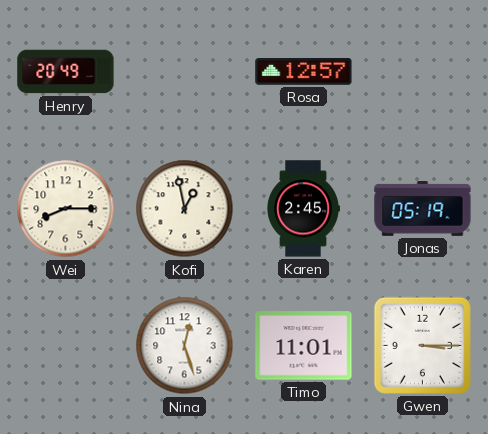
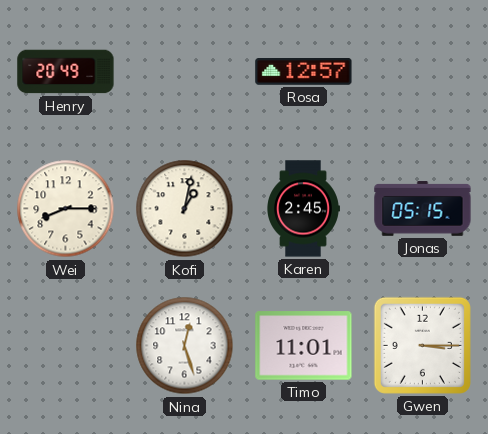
Kofi: 12:58 -> 1:02 (185, 209)
Jonas: 05:19 -> 05:15 (423, 209)
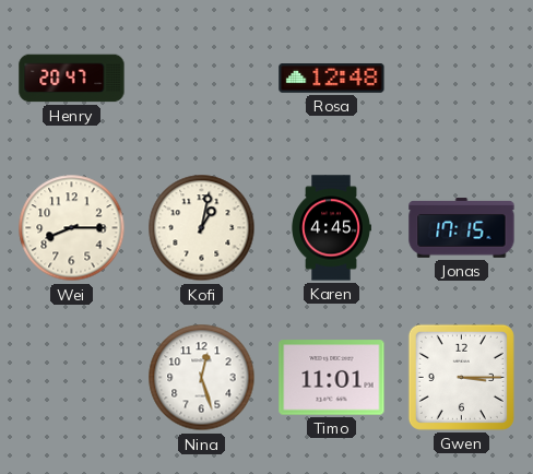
Henry: 20:49 -> 20:47 (72, 79)
Rosa: 12:57 -> 12:48 (332, 79)
Karen: 2:45 -> 4:45 (331, 228)
Jonas: 05:15 -> 17:15 (462, 228)
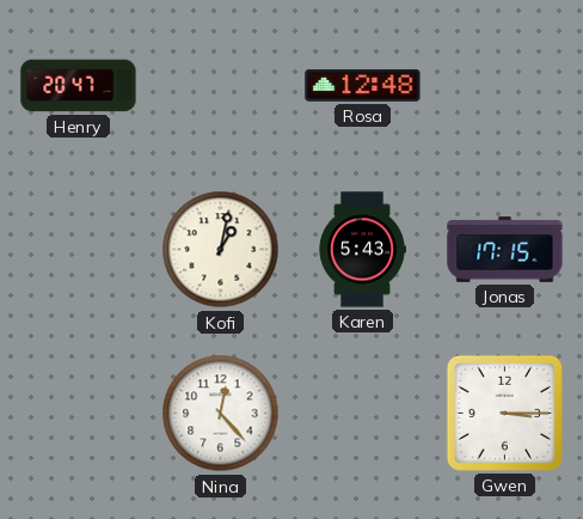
Wei: 8:15 -> none (72, 228)
Karen: 4:45 -> 5:43 (362, 250)
Nina: 12:27 -> 12:23 (221, 414)
Timo: 11:01 -> none (332, 378)
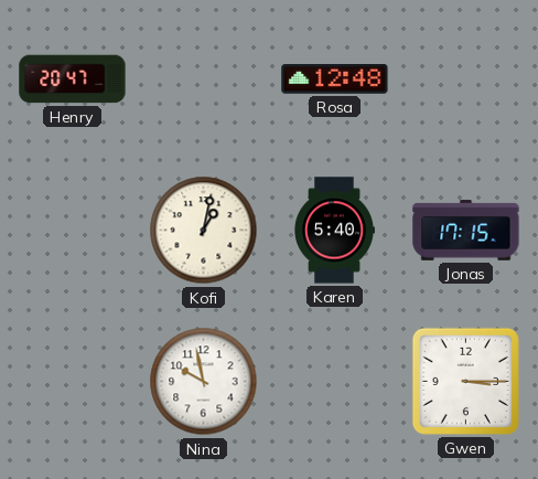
Karen: 5:43 -> 5:40 (334, 231)
Nina: 12:23 -> 9:58 (204, 382)
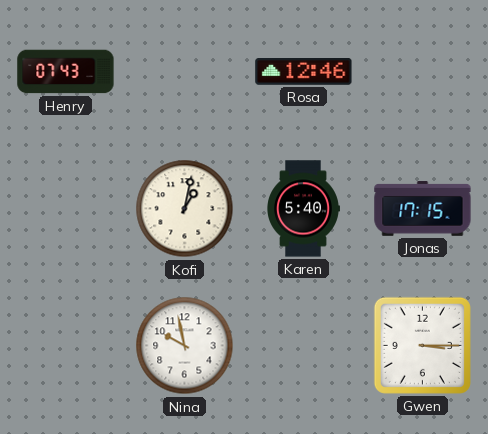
Henry: 20:47 -> 07:43 (66, 72)
Rosa: 12:48 -> 12:46 (304, 72)
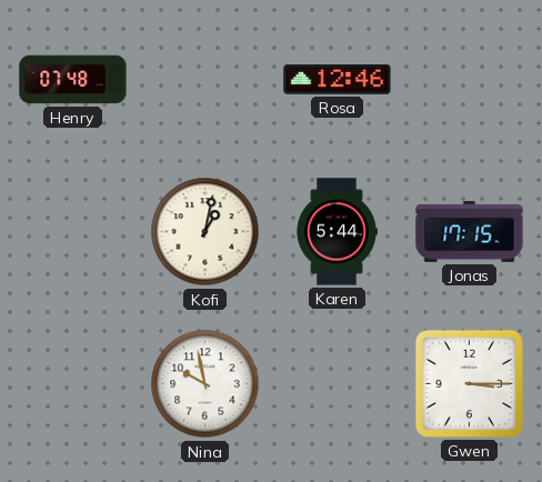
Henry: 07:43 -> 07:48 (73, 80)
Karen: 5:40 -> 5:44 (337, 232)
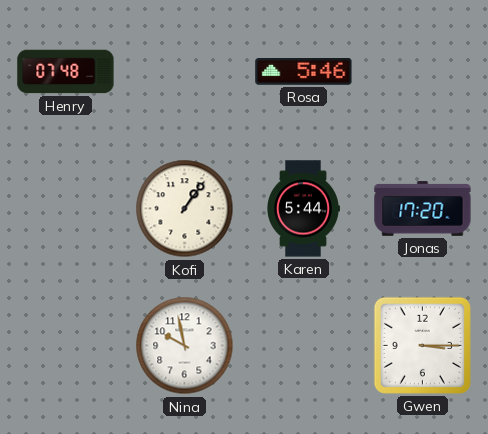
Rosa: 12:46 -> 5:46 (304, 72)
Kofi: 1:02 -> 1:06 (185, 209)
Jonas: 17:15 -> 17:20 (423, 209)
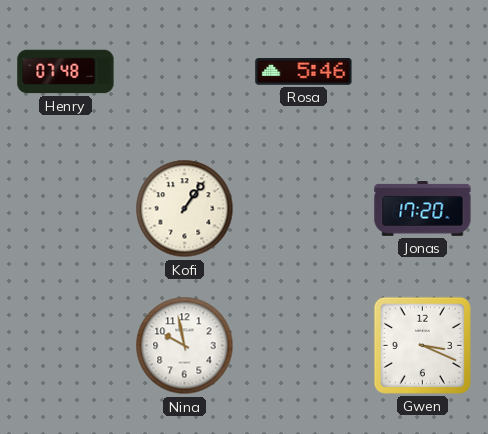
Karen: 5:44 -> none (303, 209)
Gwen: 3:15 -> 3:19 (422, 345)
